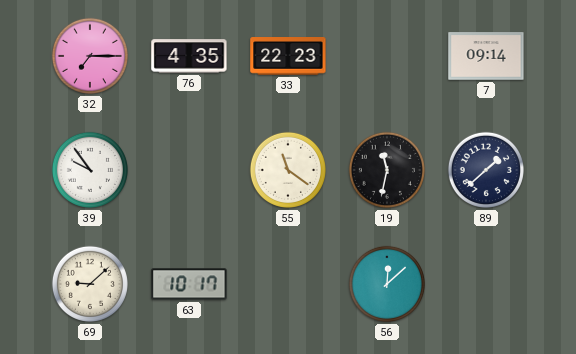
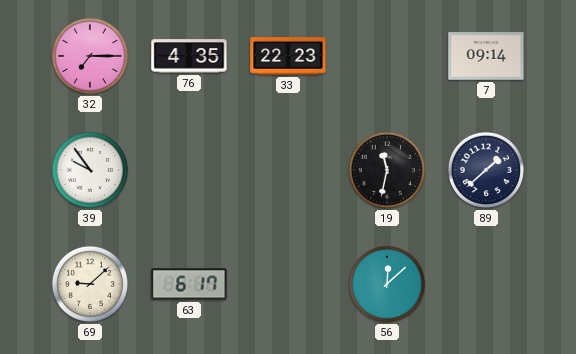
55: 11:21 -> none (288, 170)
63: 10:17 -> 6:17 (189, 284)
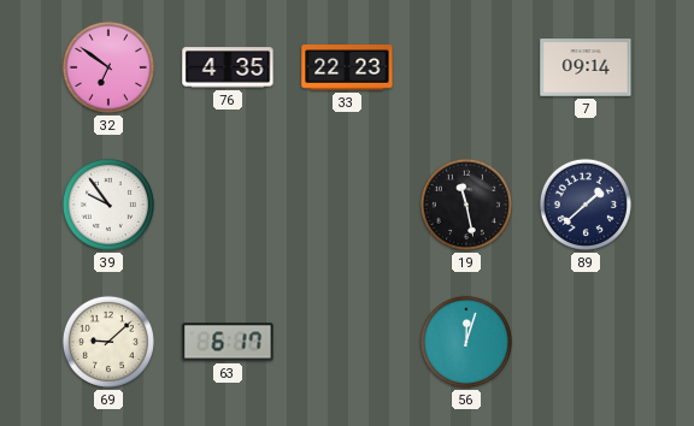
32: 7:15 -> 6:51 (108, 67)
19: 11:32 -> 11:28 (466, 205)
56: 12:08 -> 12:03 (466, 342)
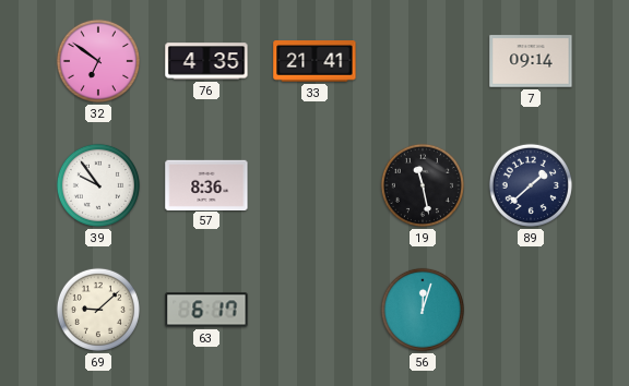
33: 22:23 -> 21:41 (314, 62)
57: none -> 8:36 (206, 184)
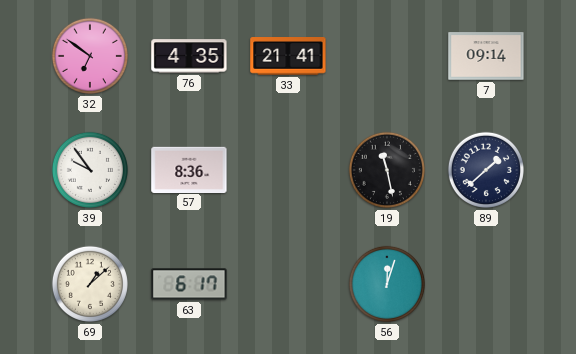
69: 9:08 -> 1:08 (90, 284)
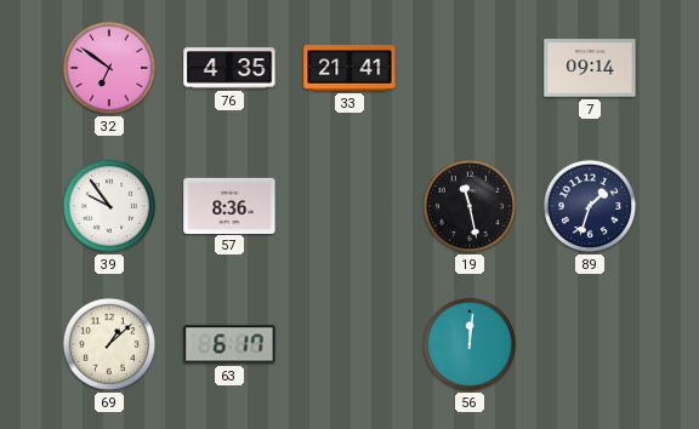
89: 1:38 -> 1:33 (590, 206)
56: 12:03 -> 12:01 (470, 344)
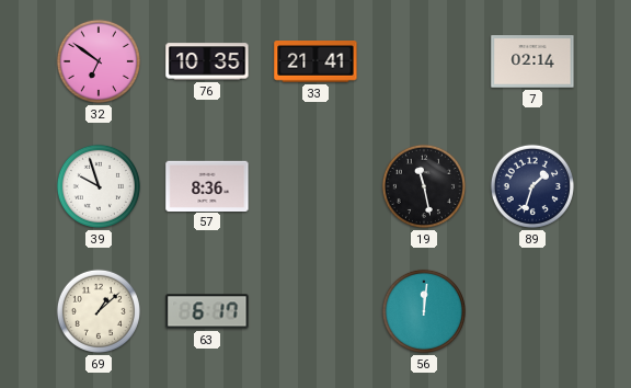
76: 4:35 -> 10:35 (207, 61)
7: 09:14 -> 02:14 (532, 61)
39: 9:54 -> 9:57 (99, 186)
